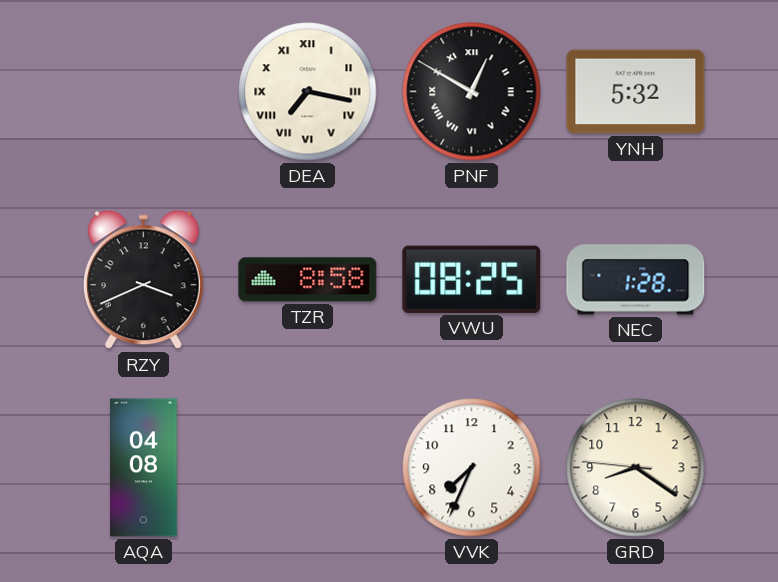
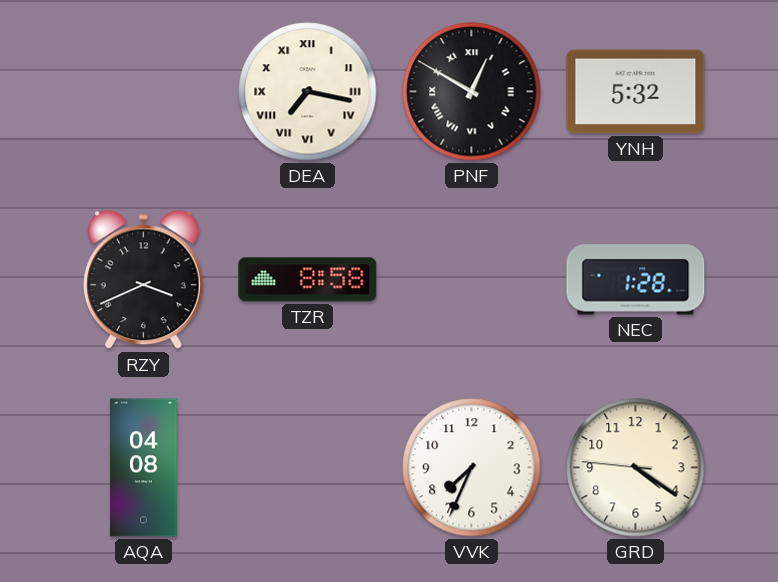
VWU: 08:25 -> none (472, 279)
GRD: 8:20 -> 4:20 (636, 468)
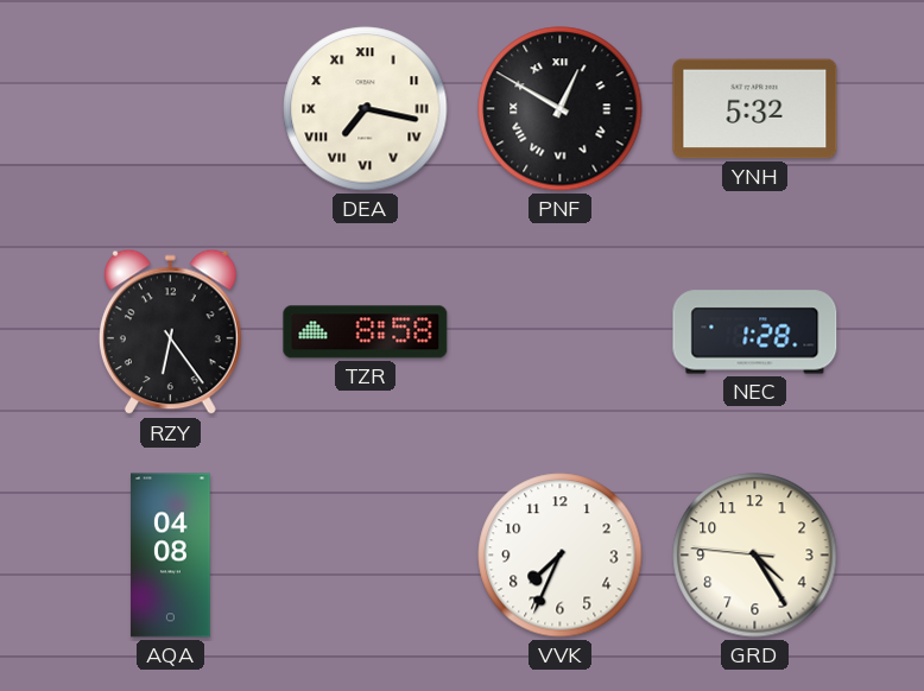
RZY: 3:41 -> 6:24 (171, 332)
GRD: 4:20 -> 4:24 (755, 556)
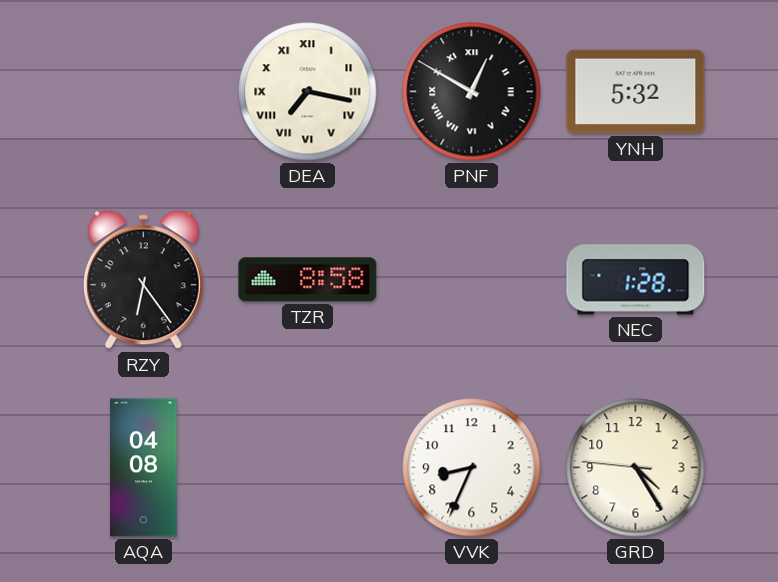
VVK: 7:34 -> 8:34 (472, 468)
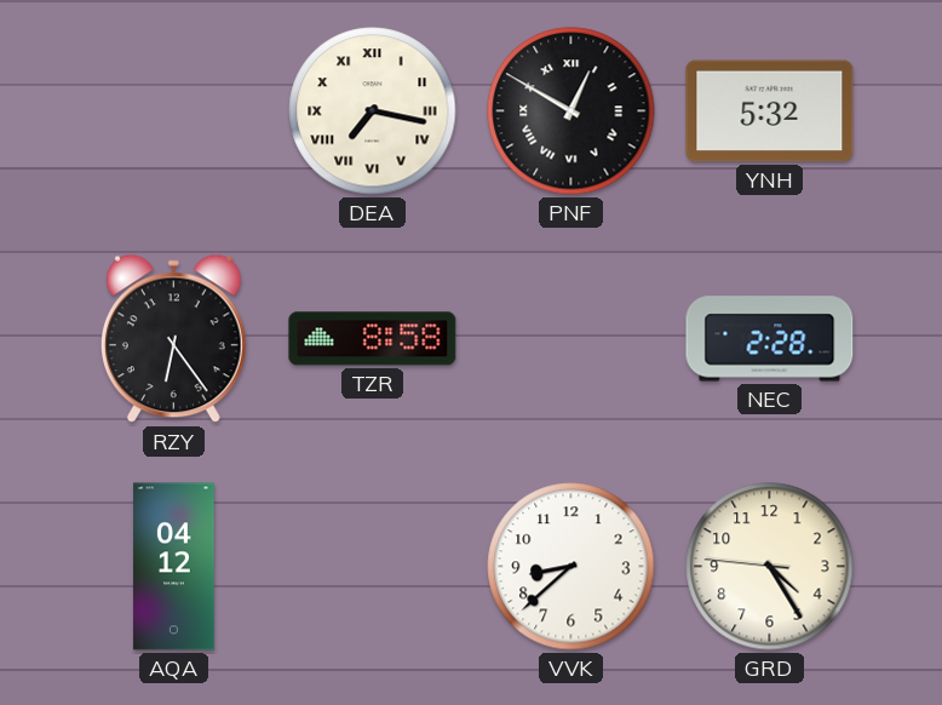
NEC: 1:28 -> 2:28 (770, 339)
AQA: 04:08 -> 04:12 (174, 567)
VVK: 8:34 -> 8:38 (571, 567)
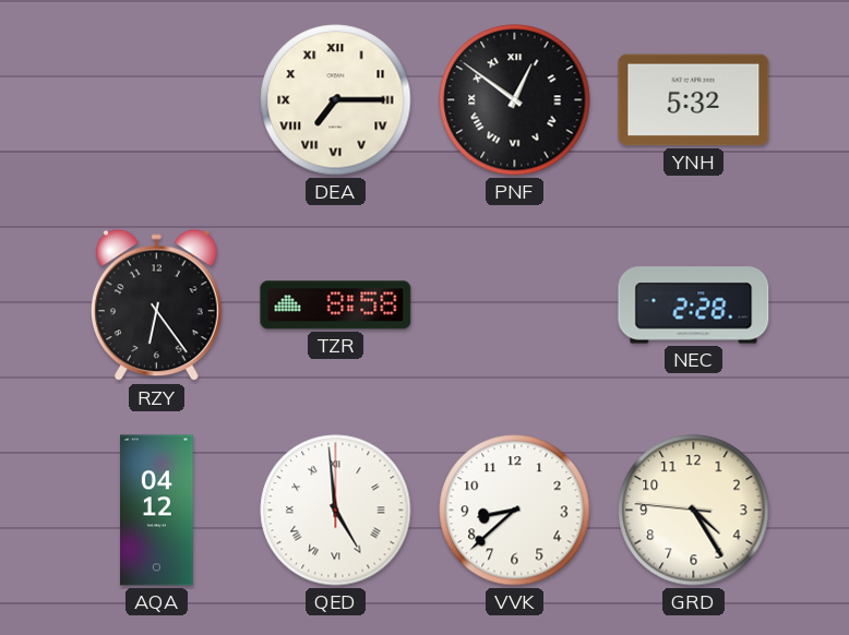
DEA: 7:17 -> 7:15 (336, 100)
PNF: 12:50 -> 12:51 (515, 100)
QED: none -> 4:59 (336, 511)
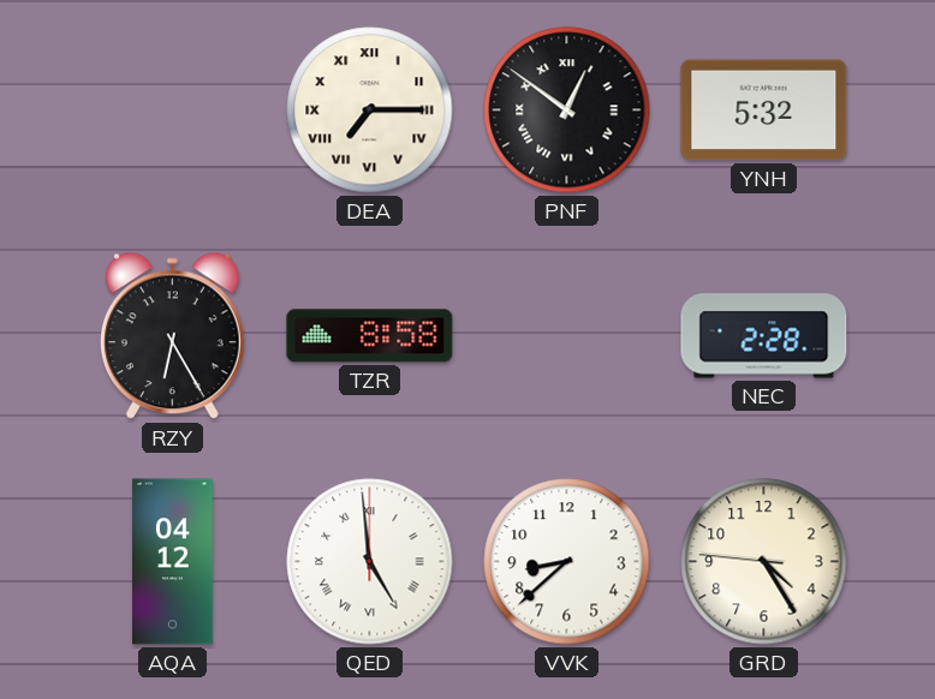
RZY: 6:24 -> 6:25 (173, 336)
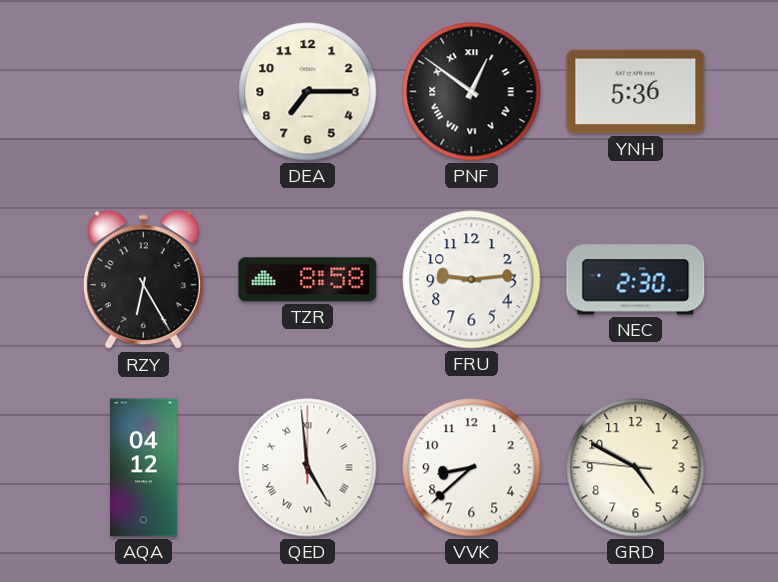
DEA numerals: Roman -> Arabic (308, 92)
YNH: 5:32 -> 5:36 (636, 92)
FRU: none -> 9:14 (472, 280)
NEC: 2:28 -> 2:30 (636, 280)
GRD: 4:24 -> 4:49 (636, 468)
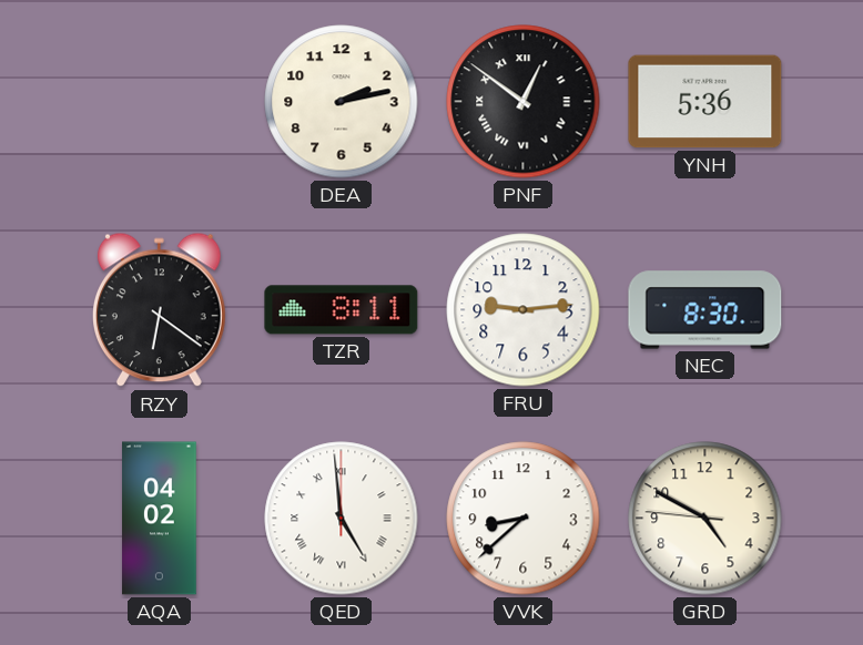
DEA: 7:15 -> 2:13 (342, 102)
RZY: 6:25 -> 6:21 (160, 310)
TZR: 8:58 -> 8:11 (342, 310)
NEC: 2:30 -> 8:30 (705, 310)
AQA: 04:12 -> 04:02 (160, 519)
